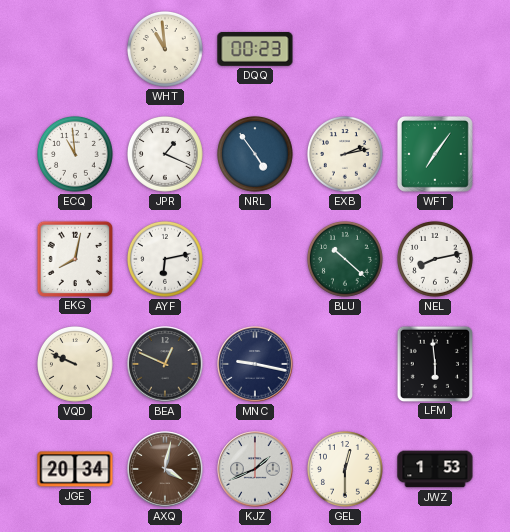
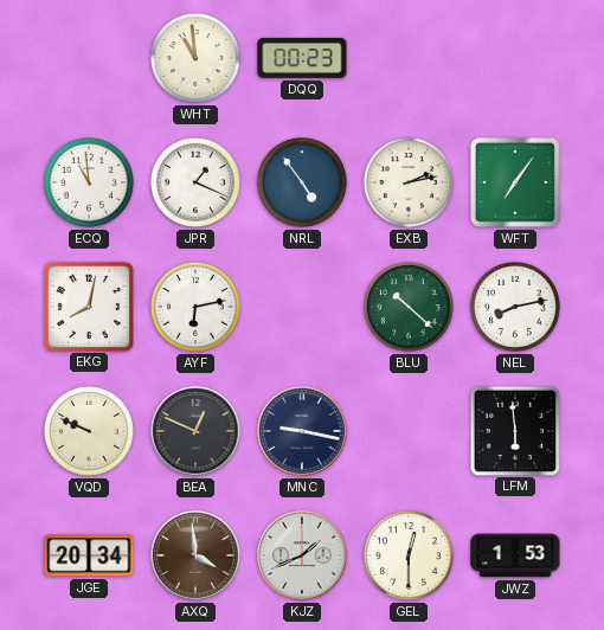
AXQ: 4:02 -> 3:59 (195, 555)
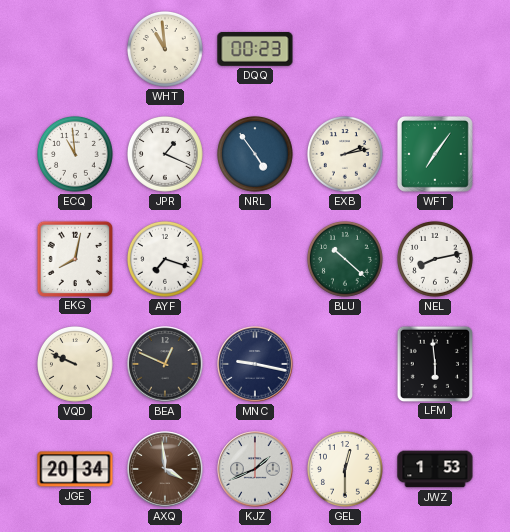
AYF: 6:13 -> 7:18 (166, 260)
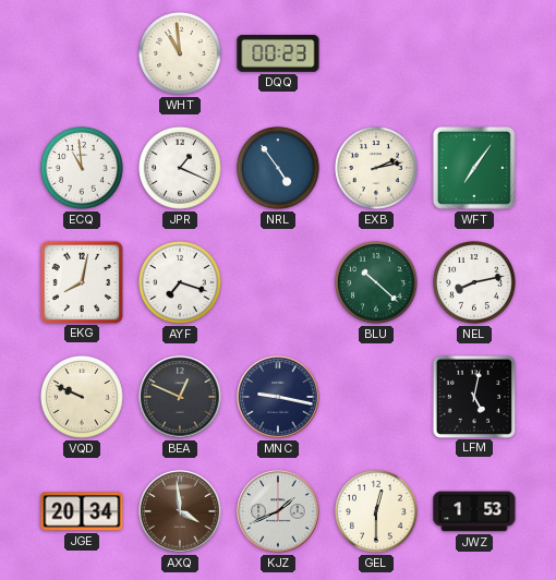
LFM: 5:59 -> 5:02 (473, 396)
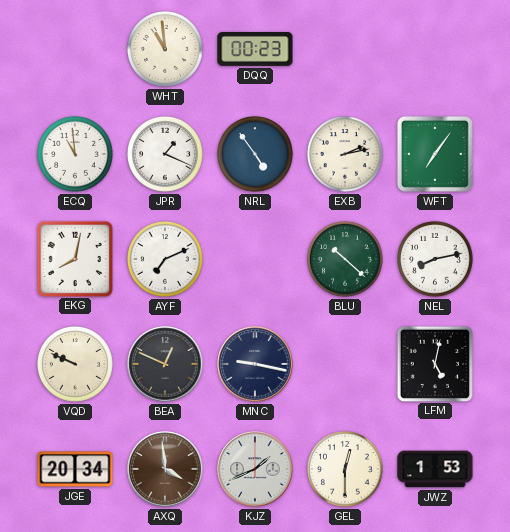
AYF: 7:18 -> 7:11 (166, 260)
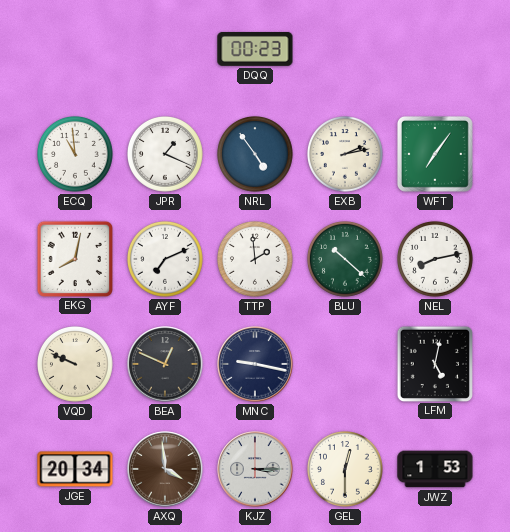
WHT: 10:59 -> none (166, 50)
TTP: none -> 1:59 (256, 260)
KJZ: 1:41 -> 3:15 (255, 469)
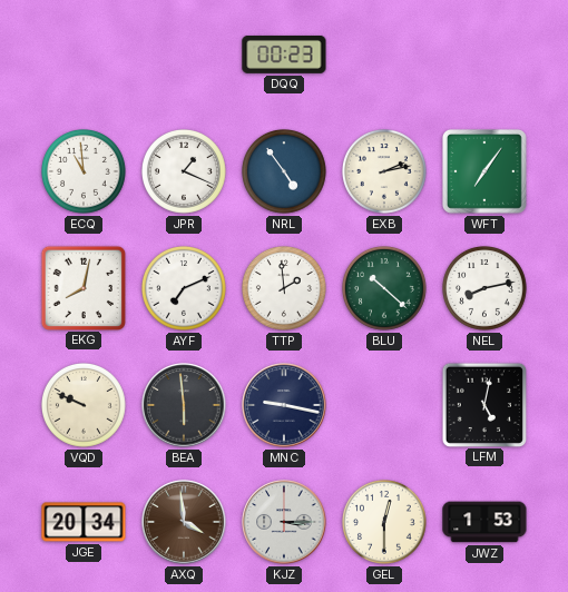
BEA: 12:49 -> 5:59 (184, 405)
